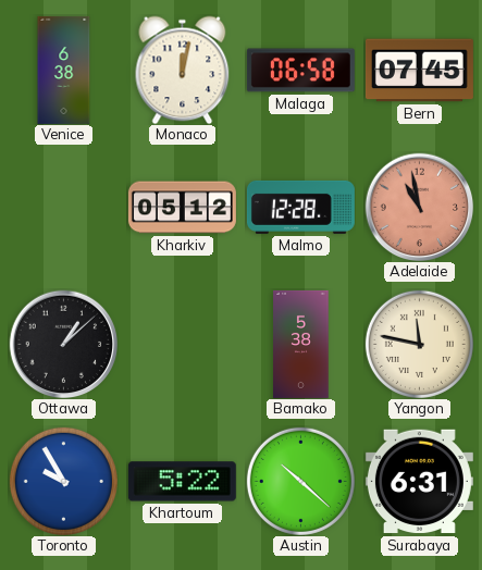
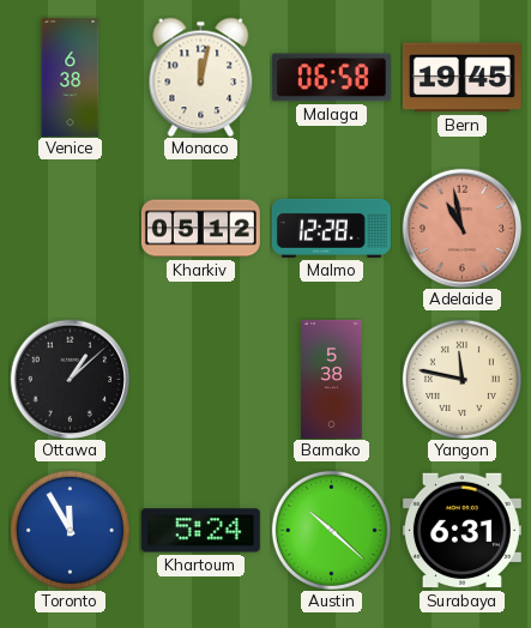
Bern: 07:45 -> 19:45 (461, 78)
Toronto: 9:55 -> 11:55 (70, 530)
Khartoum: 5:22 -> 5:24 (200, 531)
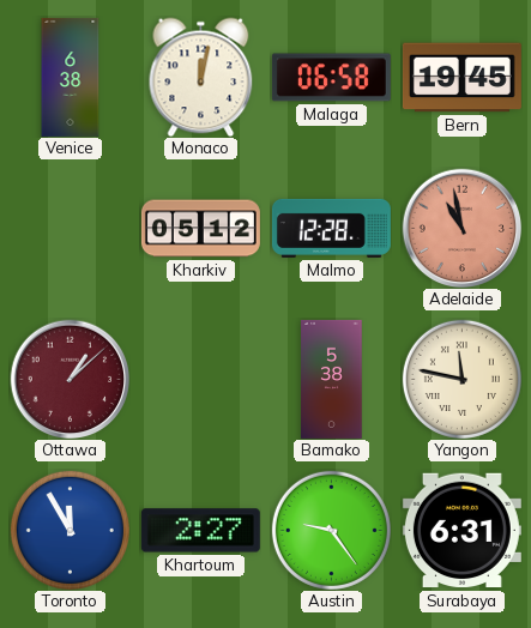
Ottawa dial: black -> burgundy (70, 379)
Khartoum: 5:24 -> 2:27 (200, 531)
Austin: 10:22 -> 9:24 (331, 530)
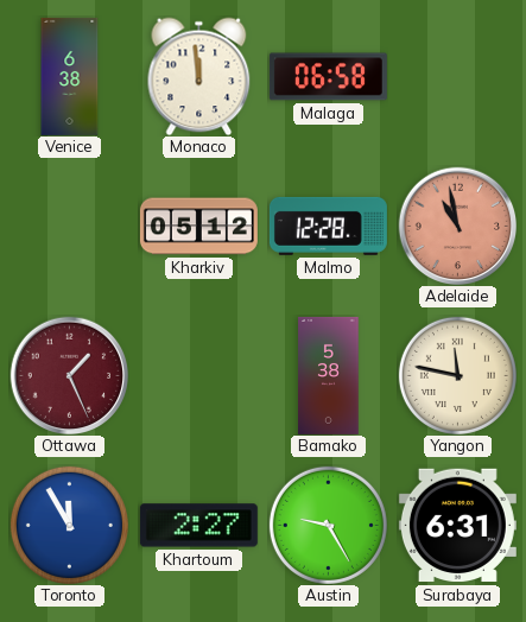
Monaco: 12:02 -> 11:59 (199, 76)
Bern: 19:45 -> none (461, 78)
Ottawa: 1:08 -> 1:26 (69, 375)
Austin: 9:24 -> 9:25 (328, 525)
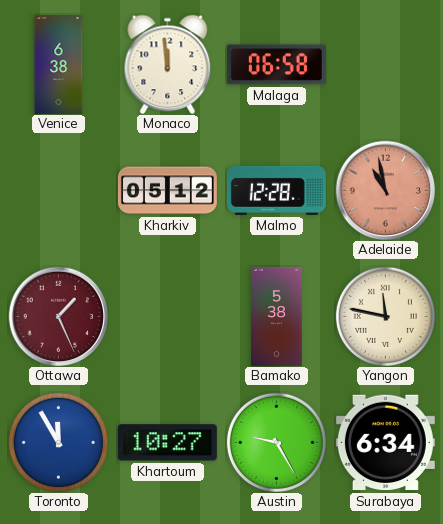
Khartoum: 2:27 -> 10:27 (167, 443)
Surabaya: 6:31 -> 6:34 (385, 443)
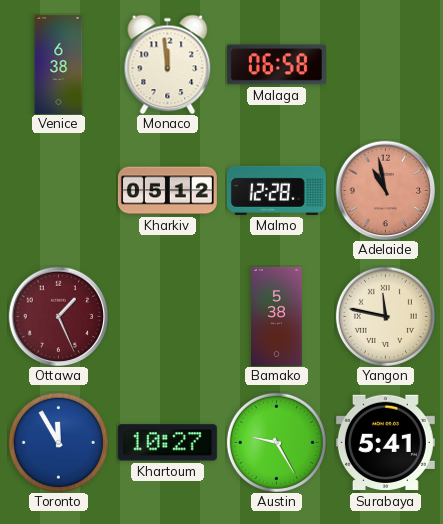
Surabaya: 6:34 -> 5:41 (385, 443)
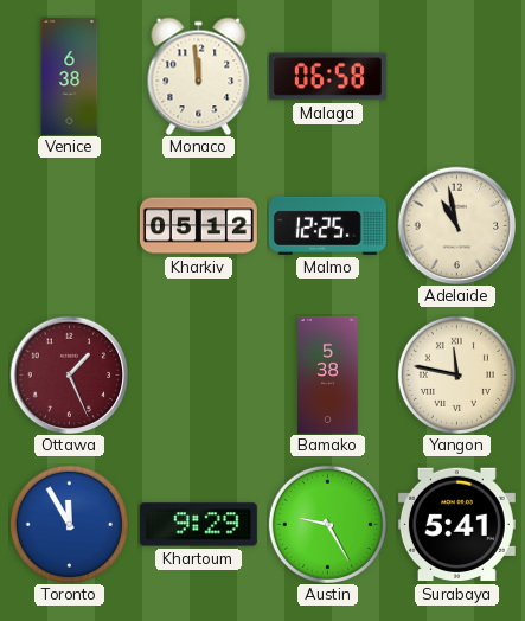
Malmo: 12:28 -> 12:25 (327, 225)
Adelaide dial: salmon -> cream (456, 225)
Khartoum: 10:27 -> 9:29 (198, 525)
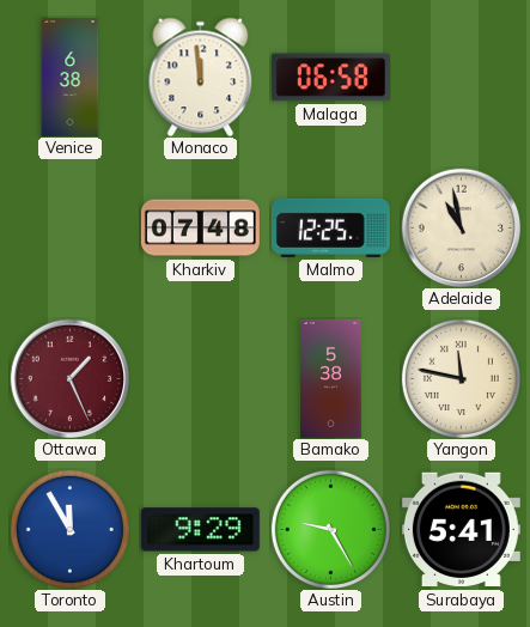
Kharkiv: 05:12 -> 07:48 (200, 229)
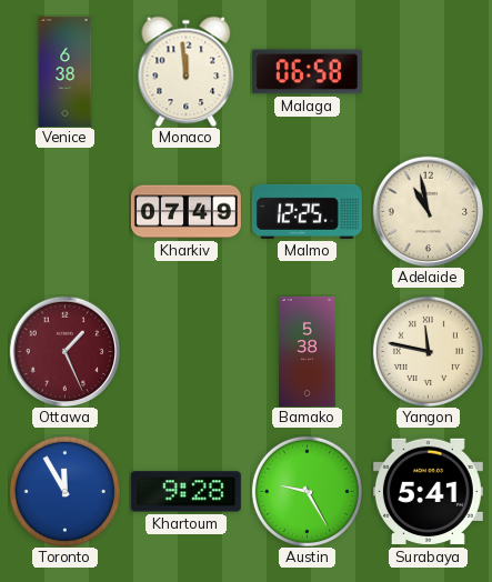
Kharkiv: 07:48 -> 07:49 (185, 212)
Khartoum: 9:29 -> 9:28 (185, 492)
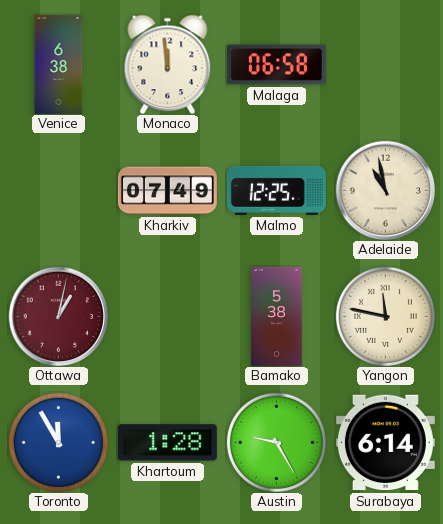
Ottawa: 1:26 -> 1:02 (58, 316)
Khartoum: 9:28 -> 1:28 (167, 443)
Surabaya: 5:41 -> 6:14 (385, 443)
